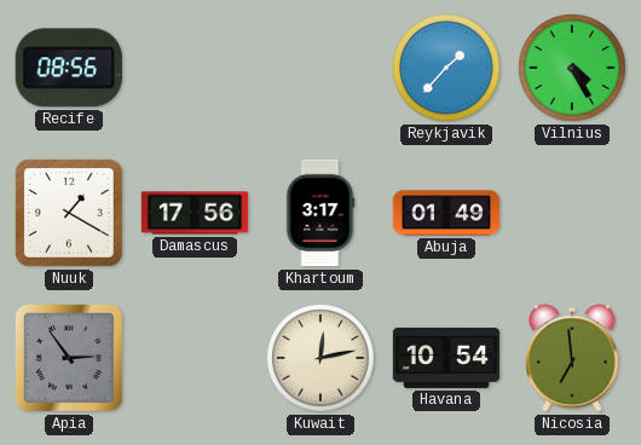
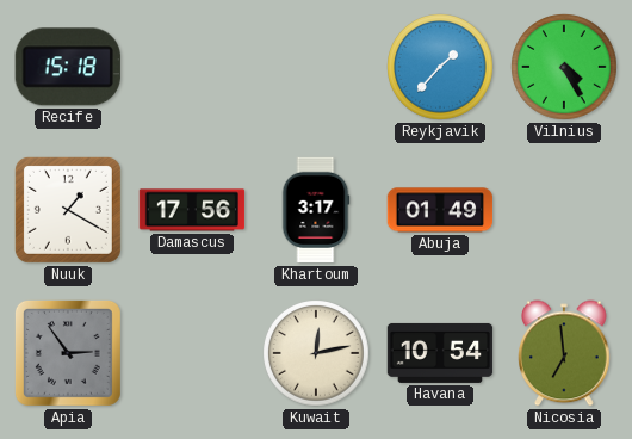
Recife: 08:56 -> 15:18 (68, 67)
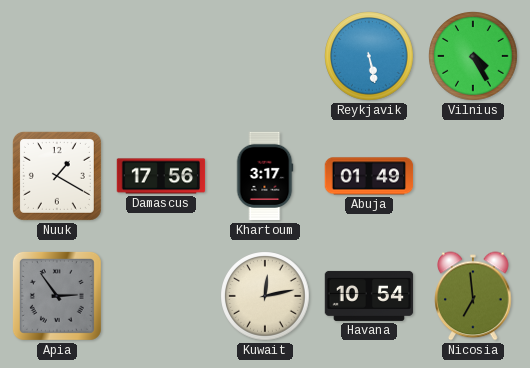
Recife: 15:18 -> none (68, 67)
Reykjavik: 1:37 -> 5:28 (369, 56)
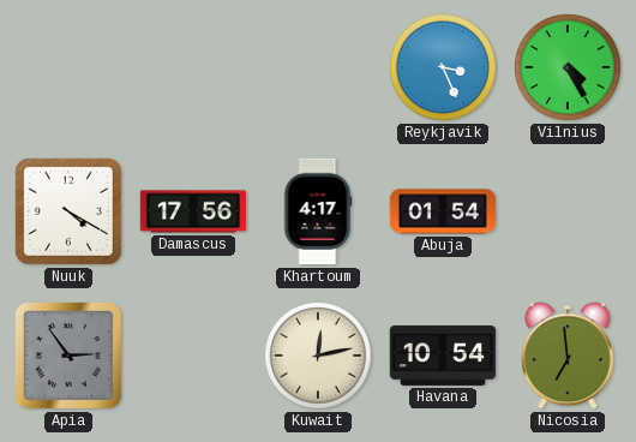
Reykjavik: 5:28 -> 3:26 (443, 67)
Nuuk: 1:20 -> 4:20 (68, 211)
Khartoum: 3:17 -> 4:17 (318, 211)
Abuja: 01:49 -> 01:54 (443, 211)
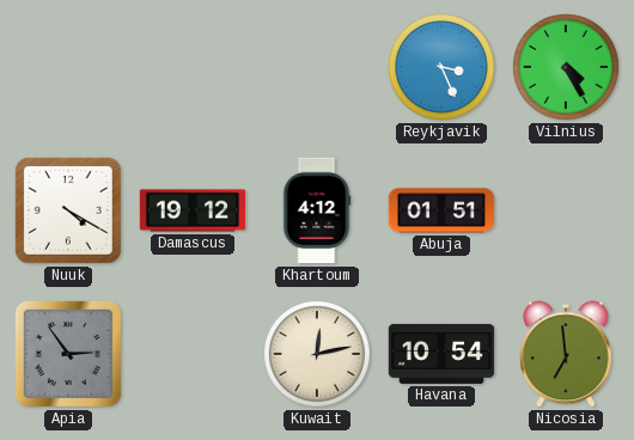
Damascus: 17:56 -> 19:12 (193, 210)
Khartoum: 4:17 -> 4:12 (317, 210)
Abuja: 01:54 -> 01:51 (441, 210)
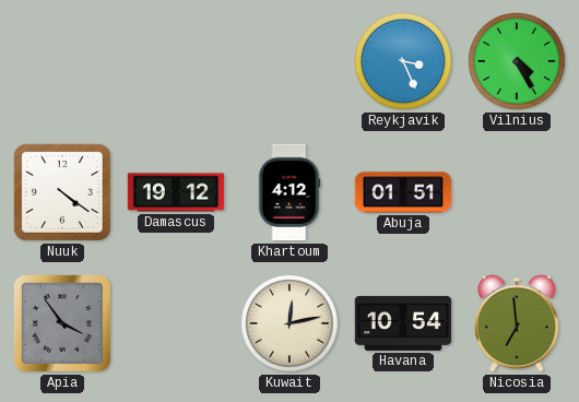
Nuuk: 4:20 -> 4:21 (62, 192)
Apia: 2:54 -> 3:54 (62, 323)
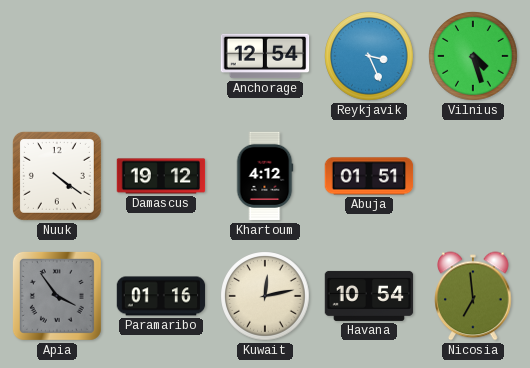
Anchorage: none -> 12:54 (265, 56)
Vilnius: 4:25 -> 4:27 (473, 56)
Paramaribo: none -> 01:16 (161, 296)
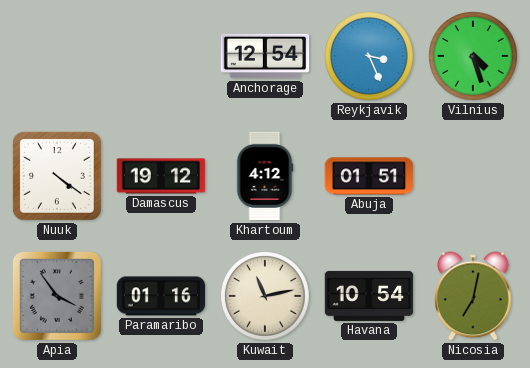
Kuwait: 12:13 -> 11:13 (265, 296)
Nicosia: 6:59 -> 7:02 (473, 296)
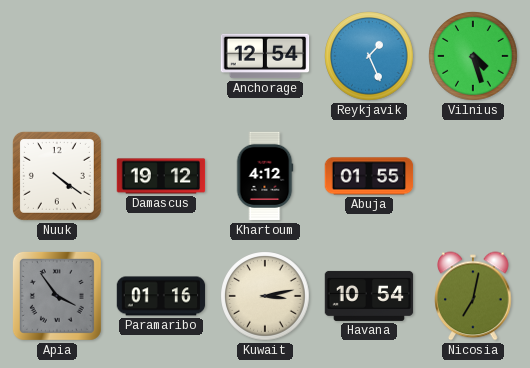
Reykjavik: 3:26 -> 1:26 (369, 56)
Abuja: 01:51 -> 01:55 (369, 176)
Kuwait: 11:13 -> 3:13 (265, 296)
